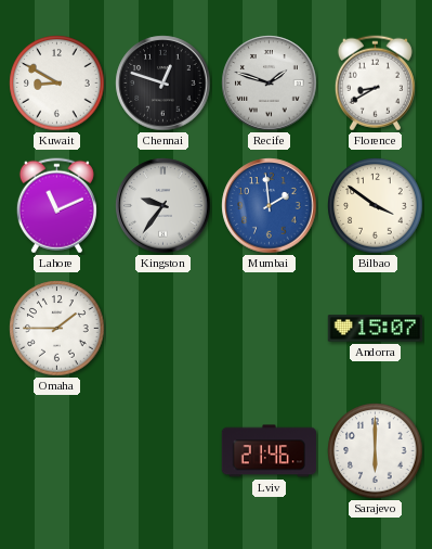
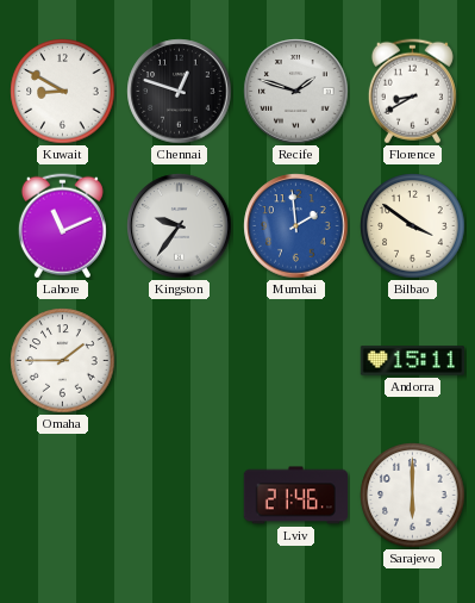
Andorra: 15:07 -> 15:11 (413, 361)
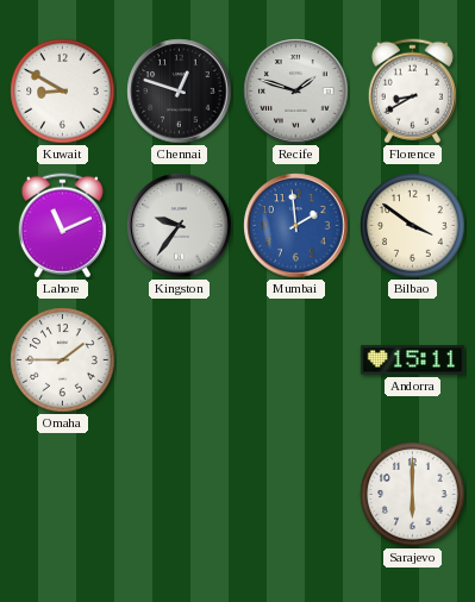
Lviv: 21:46 -> none (295, 496)
